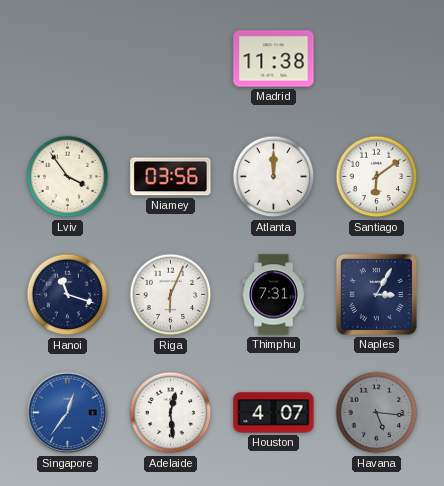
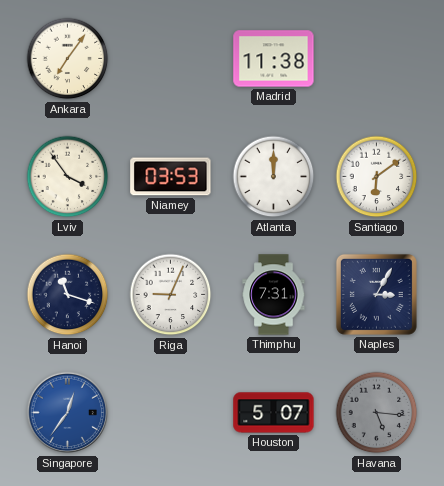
Ankara: none -> 7:06 (68, 59)
Niamey: 03:56 -> 03:53 (171, 177)
Riga: 6:04 -> 9:04 (171, 295)
Adelaide: 12:29 -> none (171, 413)
Houston: 4:07 -> 5:07 (274, 413)
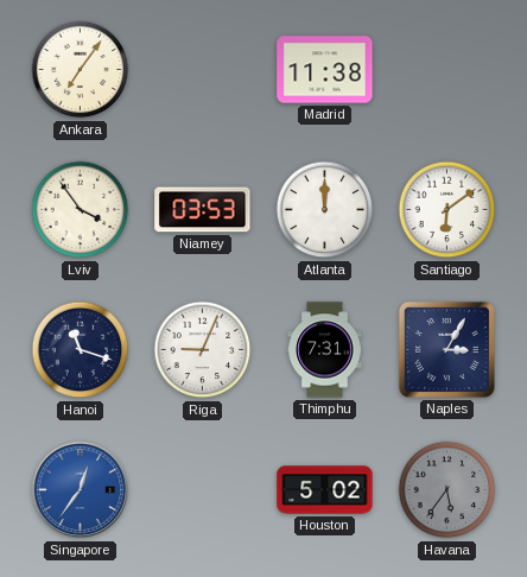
Houston: 5:07 -> 5:02 (325, 490)
Havana: 5:16 -> 5:36 (447, 490)
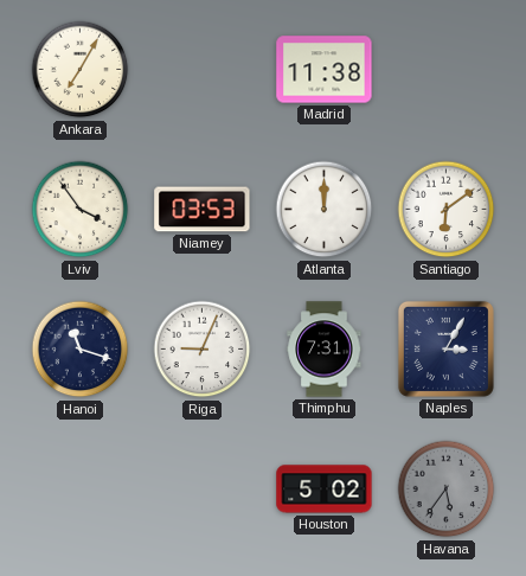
Ankara: 7:06 -> 7:05 (81, 70)
Singapore: 12:36 -> none (81, 490)
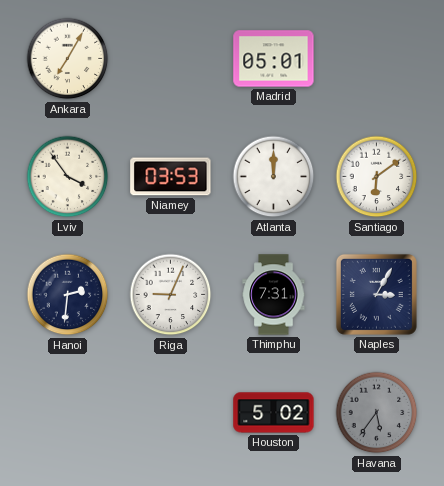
Madrid: 11:38 -> 05:01 (274, 59)
Hanoi: 11:18 -> 2:31 (68, 295)
